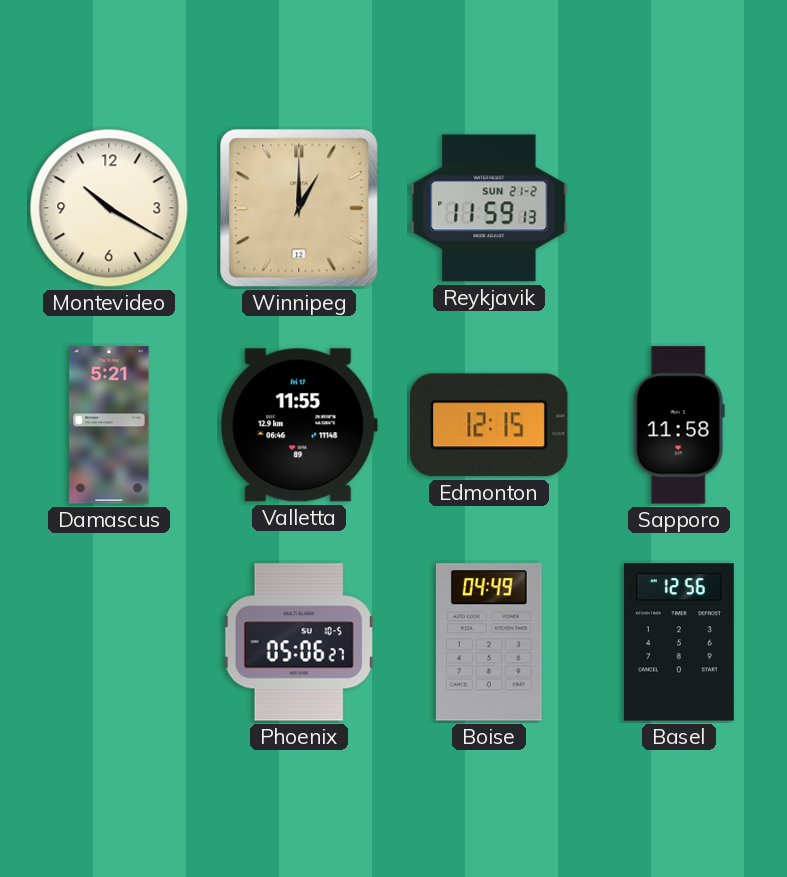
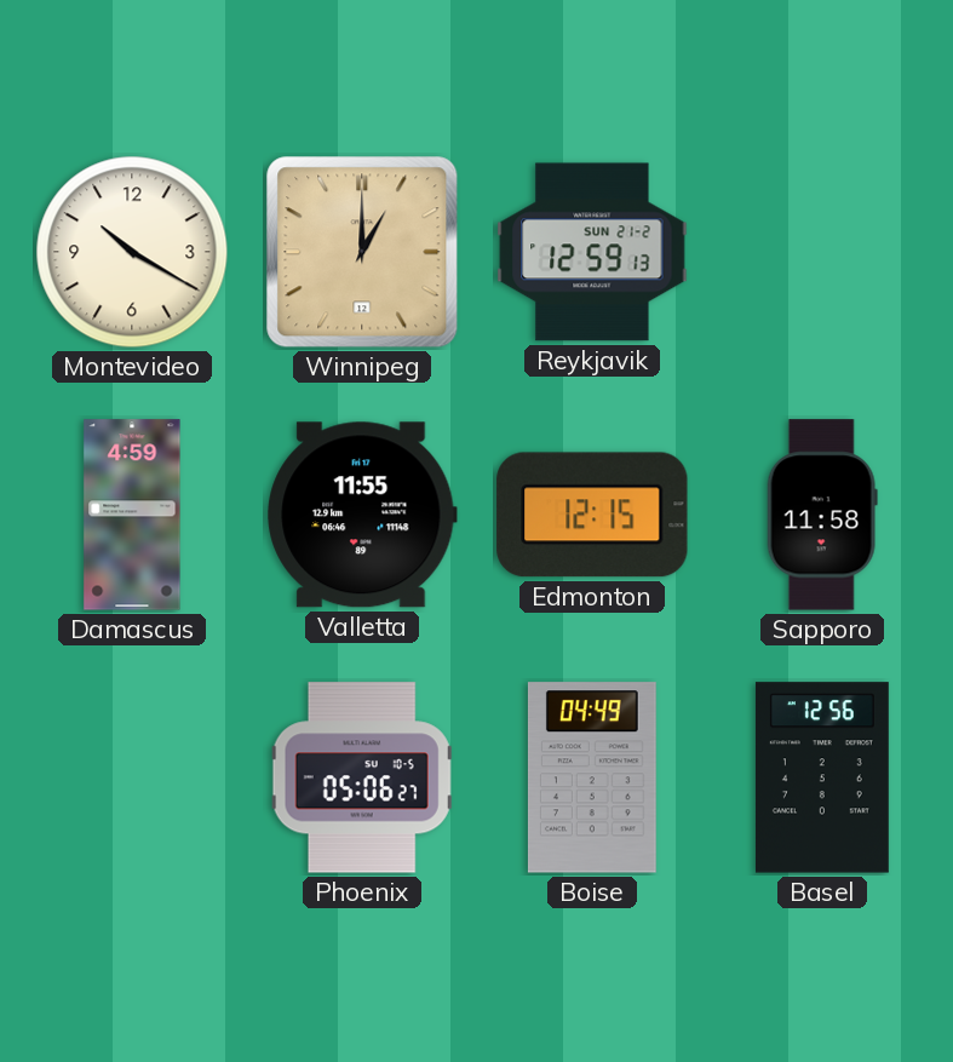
Reykjavik: 11:59 -> 12:59 (592, 252)
Damascus: 5:21 -> 4:59 (132, 515)
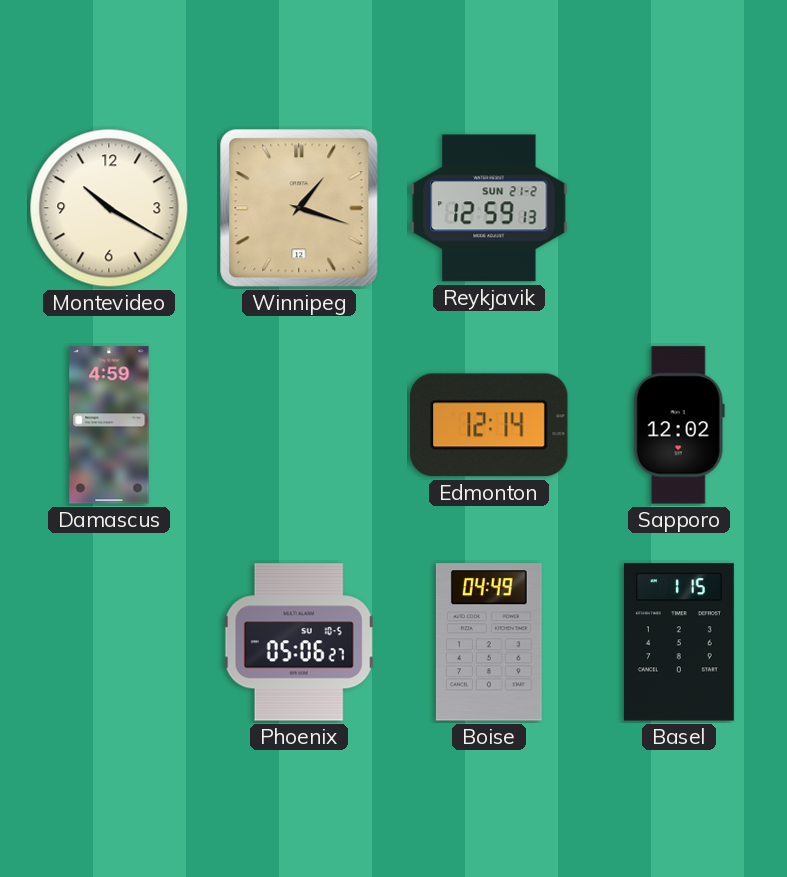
Winnipeg: 1:00 -> 1:18 (299, 208)
Valletta: 11:55 -> none (362, 515)
Edmonton: 12:15 -> 12:14 (489, 425)
Sapporo: 11:58 -> 12:02 (679, 425)
Basel: 12:56 -> 1:15 (679, 642)
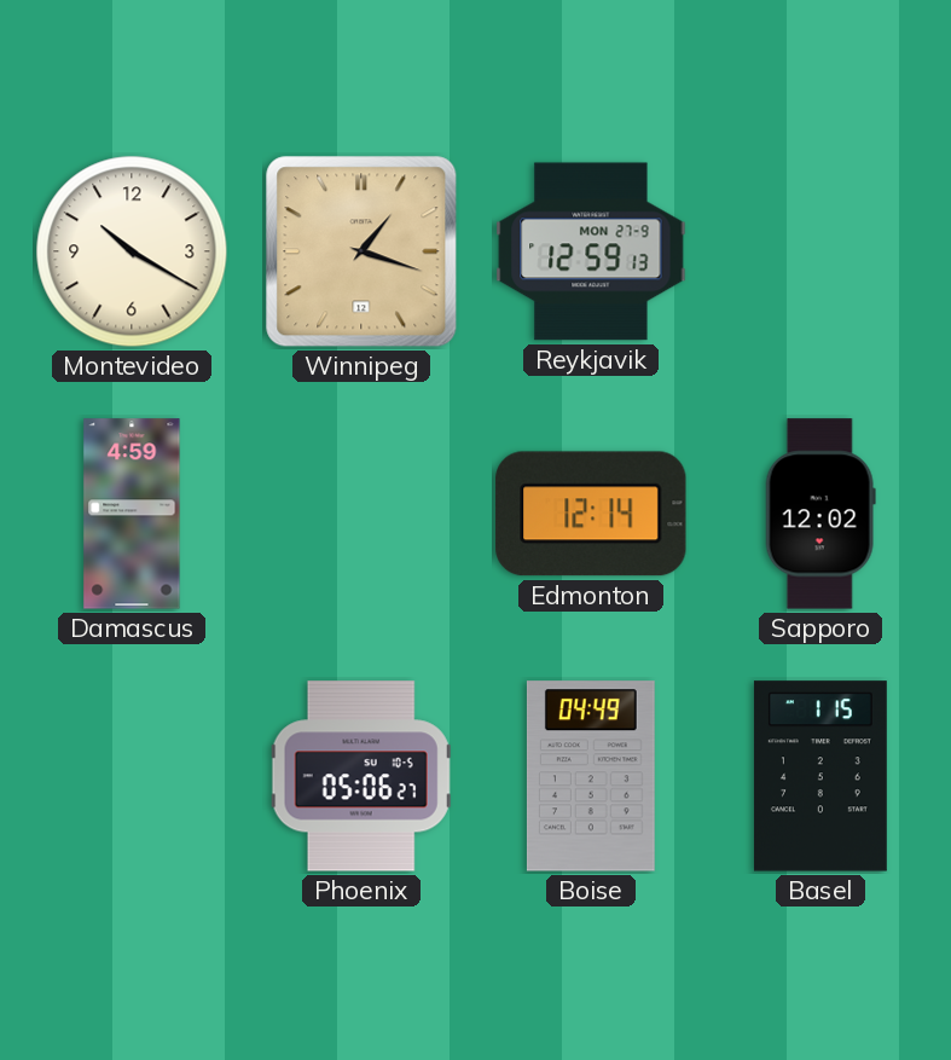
Reykjavik date: SUN 21-2 -> MON 27-9 (591, 251)
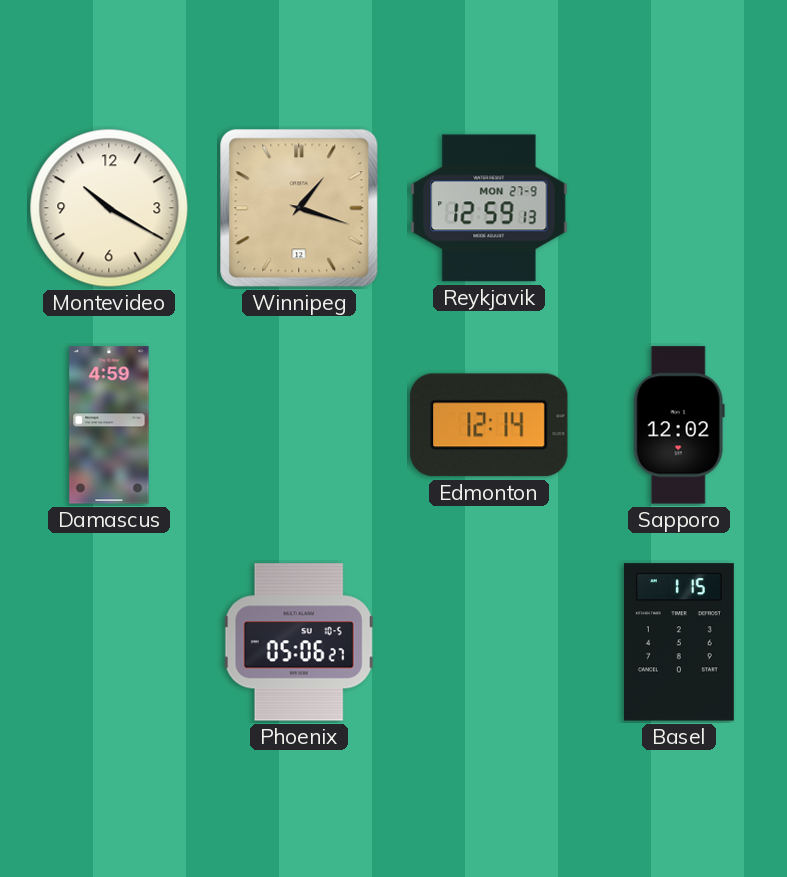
Boise: 04:49 -> none (591, 776)
